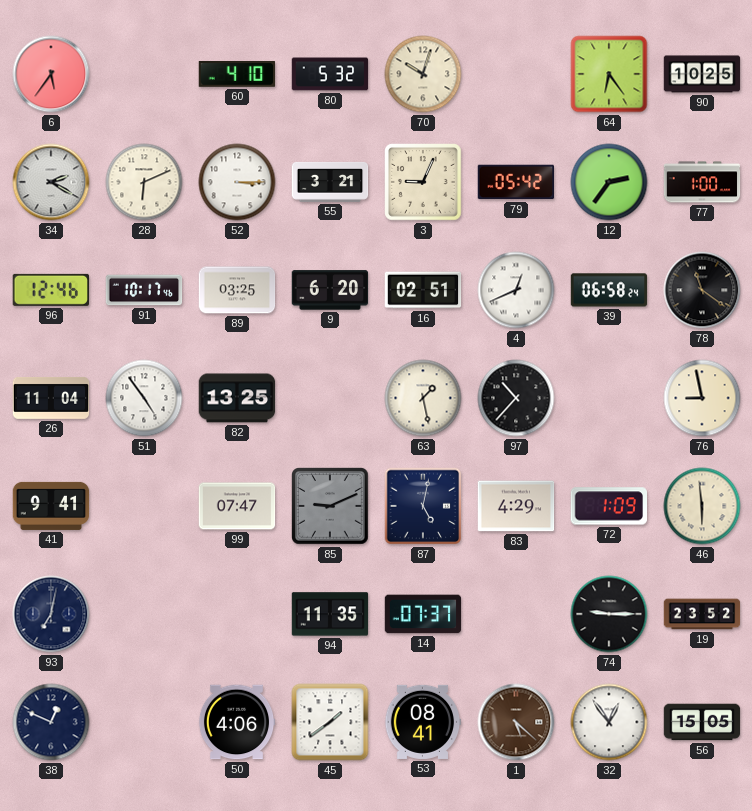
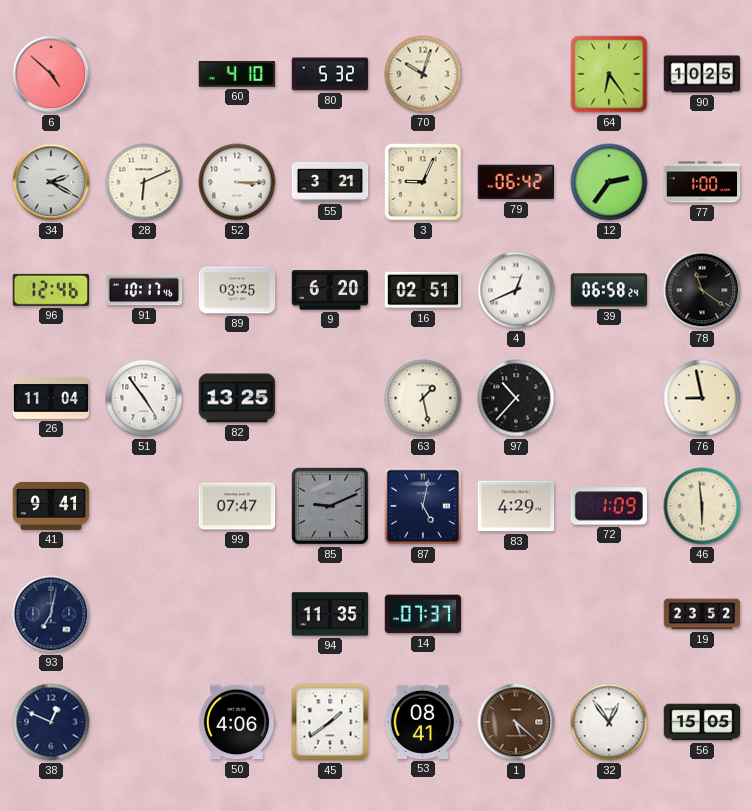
6: 5:36 -> 4:52 (51, 74)
79: 05:42 -> 06:42 (516, 182)
74: 9:15 -> none (609, 614)
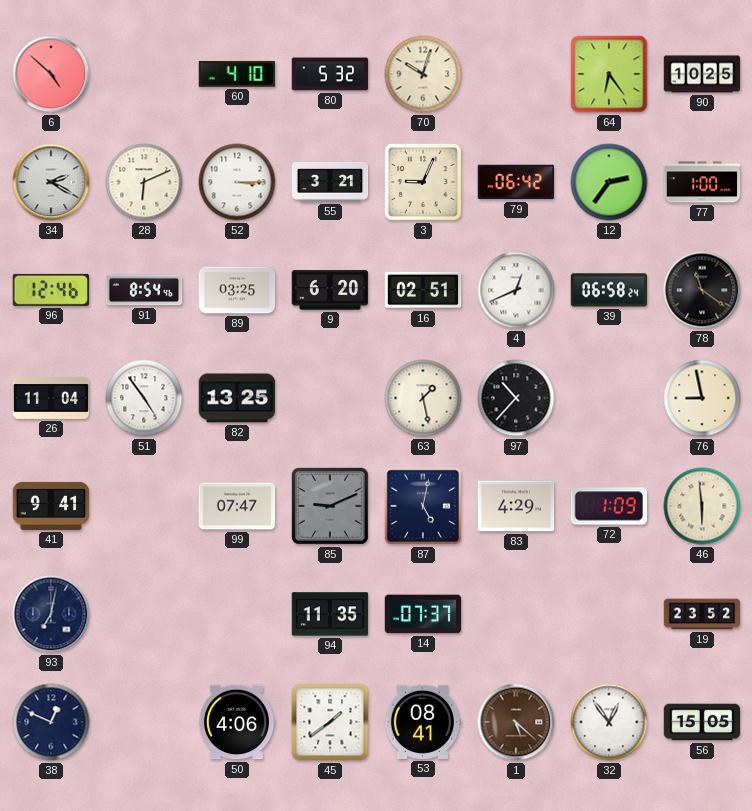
91: 10:17 -> 8:54 (144, 290)
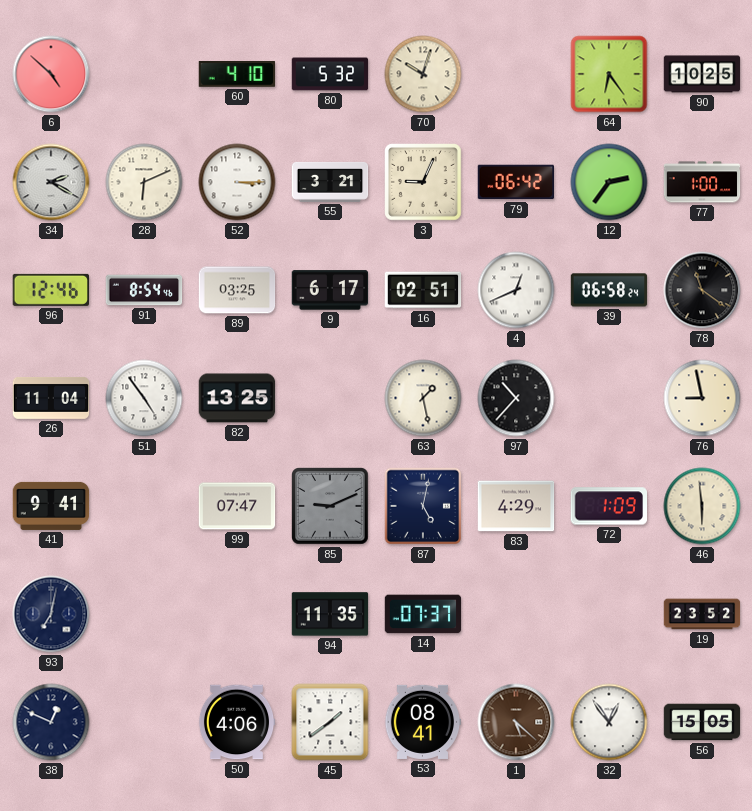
9: 6:20 -> 6:17 (330, 290)
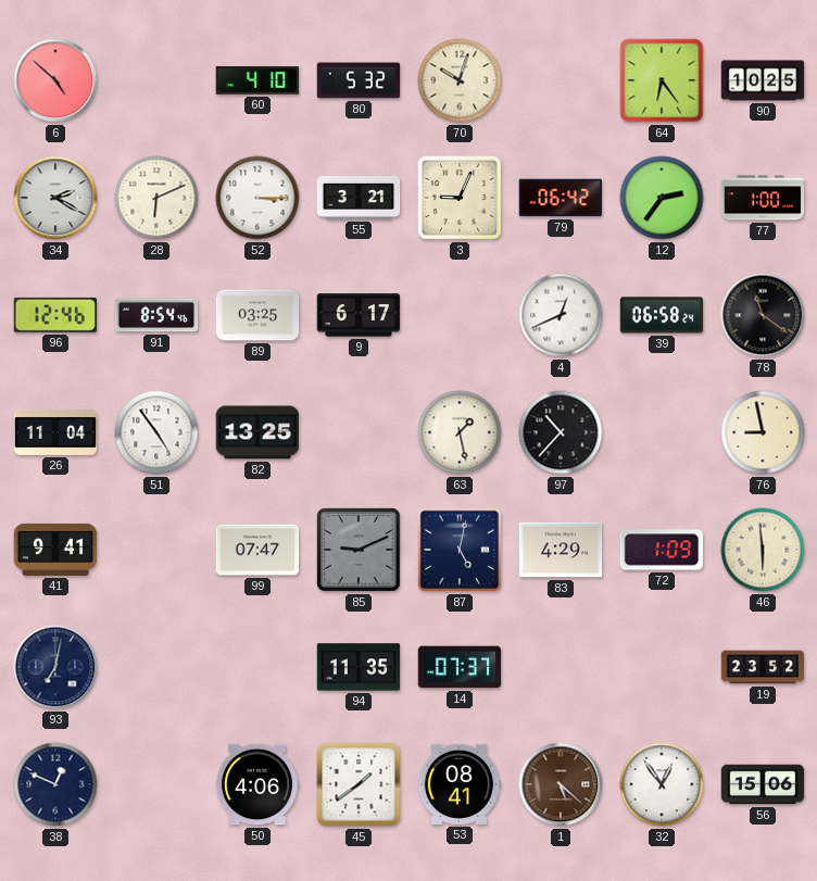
16: 02:51 -> none (423, 290)
56: 15:05 -> 15:06 (763, 784)
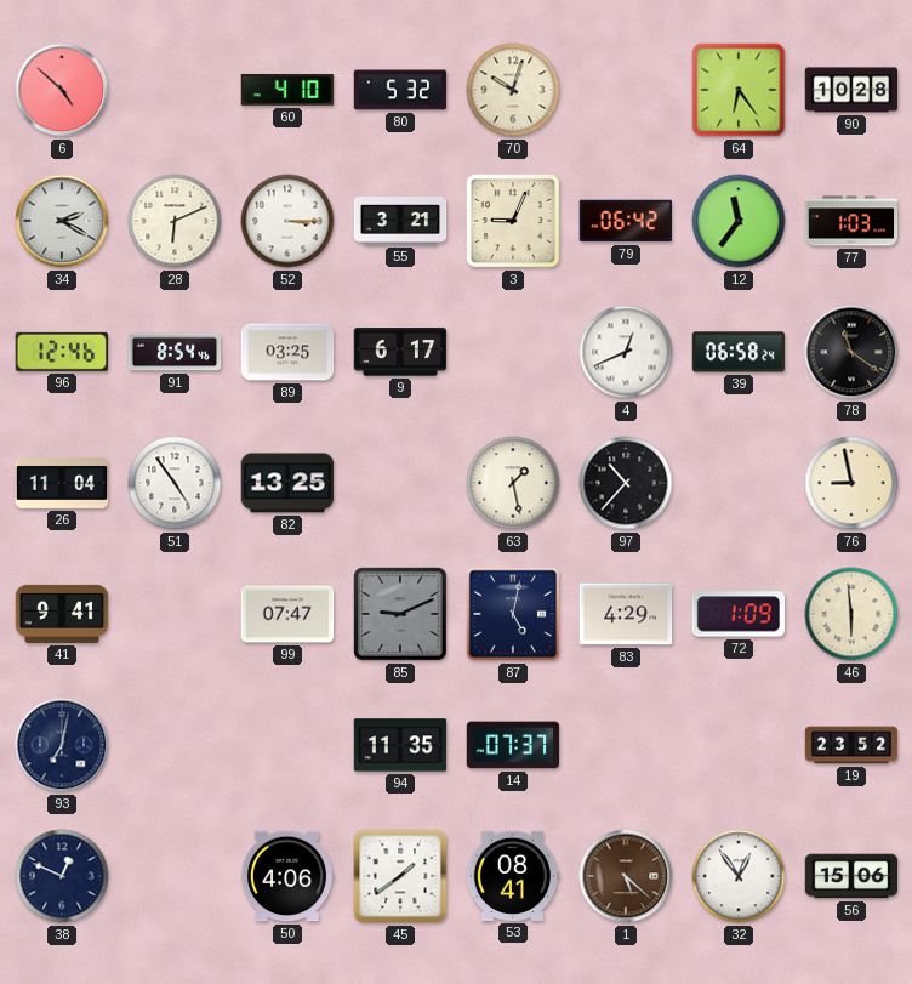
90: 10:25 -> 10:28 (851, 90)
12: 2:36 -> 11:36 (739, 221)
77: 1:00 -> 1:03 (851, 221)
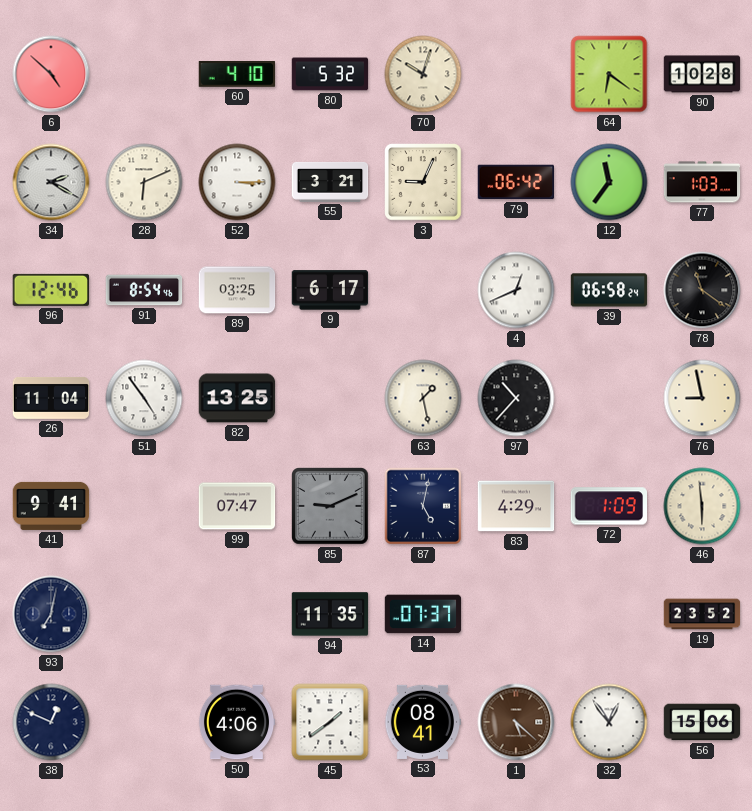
64: 6:24 -> 6:21 (609, 74)
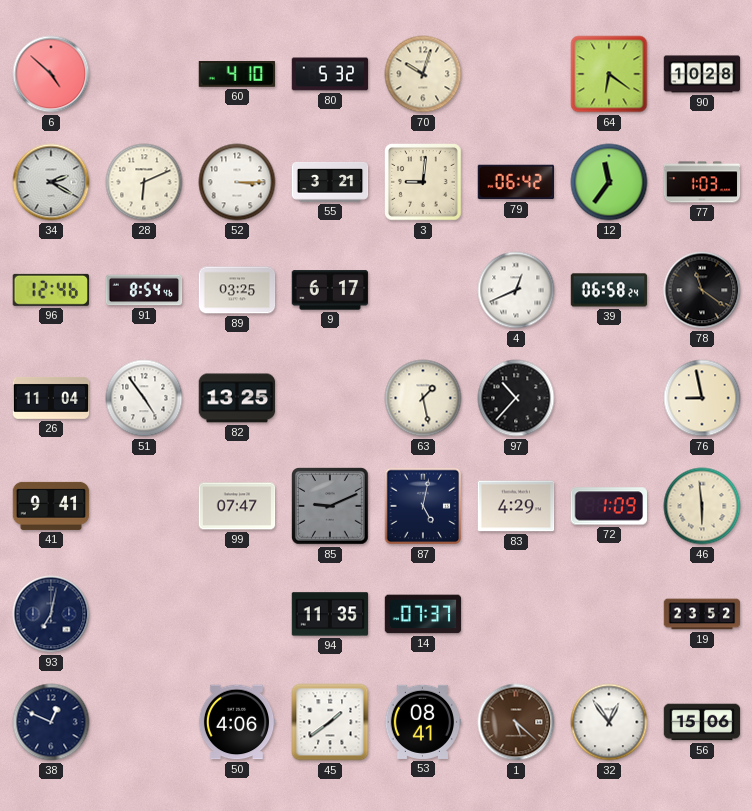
3: 9:04 -> 9:01 (423, 182)
